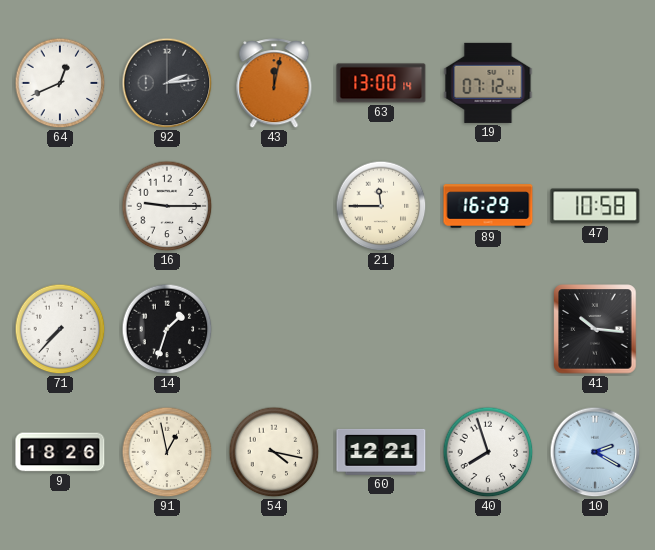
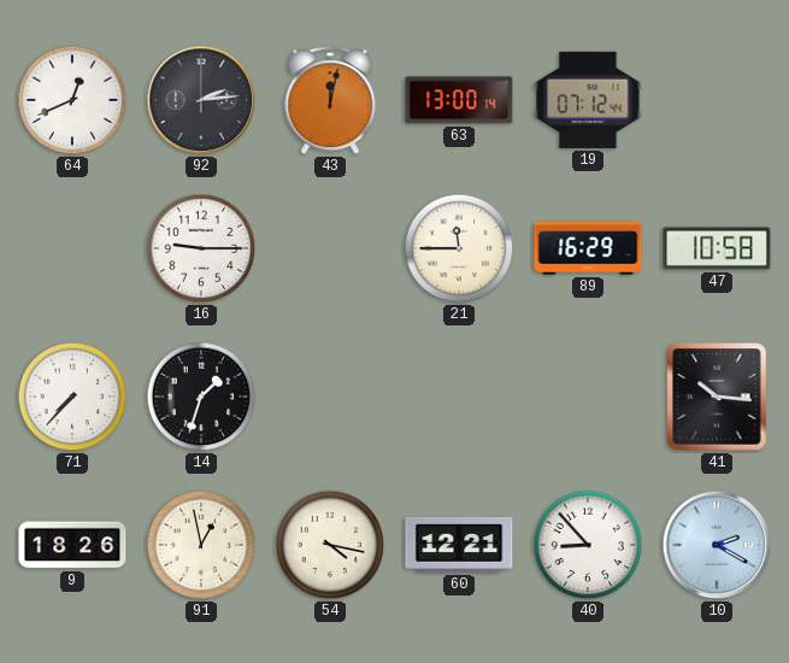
40: 7:57 -> 8:53 (588, 545)
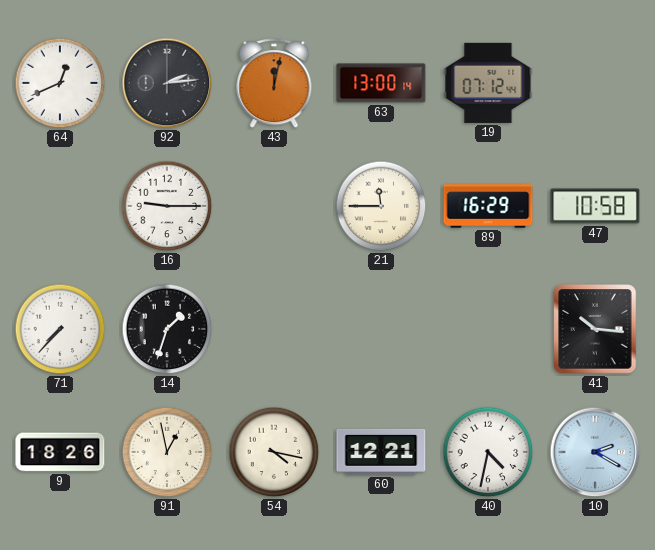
40: 8:53 -> 4:32 (488, 452)
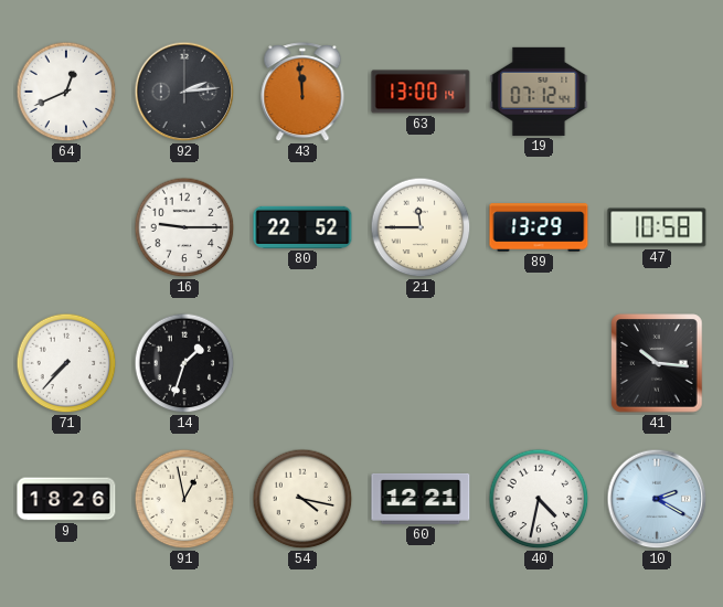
43: 12:02 -> 11:59 (302, 93)
80: none -> 22:52 (302, 227)
89: 16:29 -> 13:29 (539, 227)
